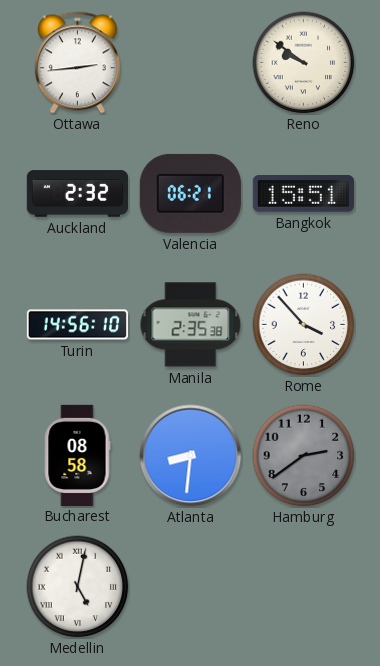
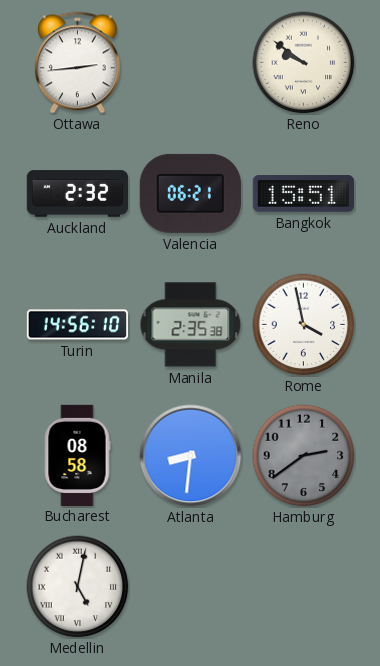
Rome: 3:53 -> 3:58 (304, 325)
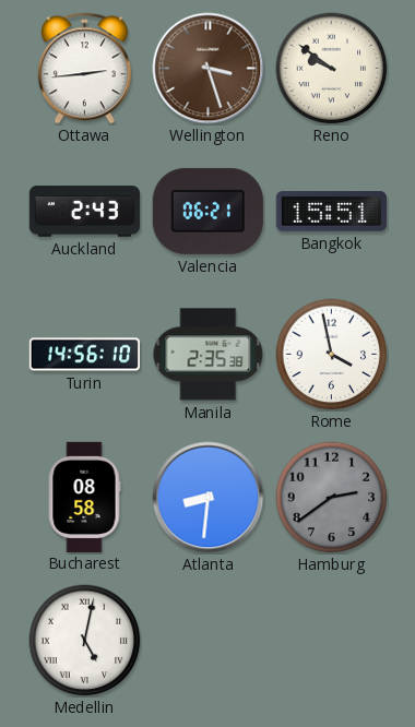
Wellington: none -> 3:27 (209, 69)
Auckland: 2:32 -> 2:43 (84, 212)
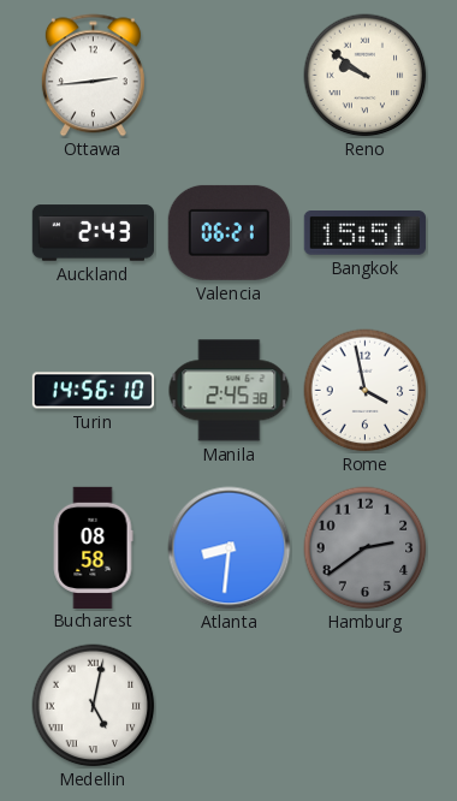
Wellington: 3:27 -> none (209, 69)
Manila: 2:35 -> 2:45 (230, 391)
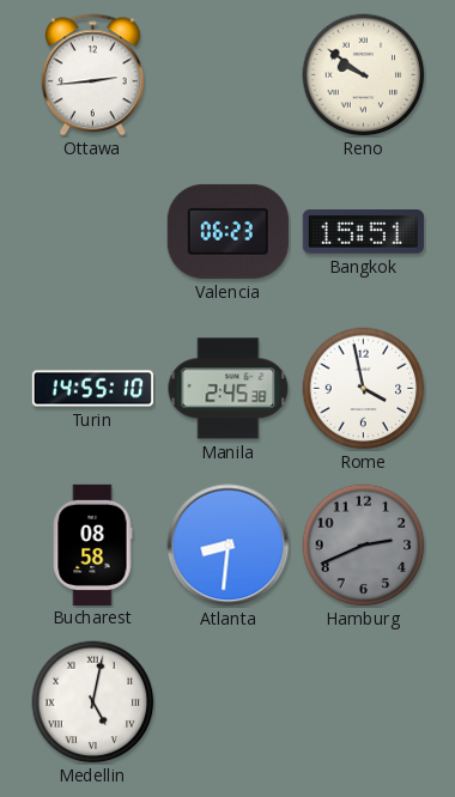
Auckland: 2:43 -> none (93, 233)
Valencia: 06:21 -> 06:23 (227, 231)
Turin: 14:56 -> 14:55 (92, 389)
Hamburg: 2:39 -> 2:41 (364, 546)
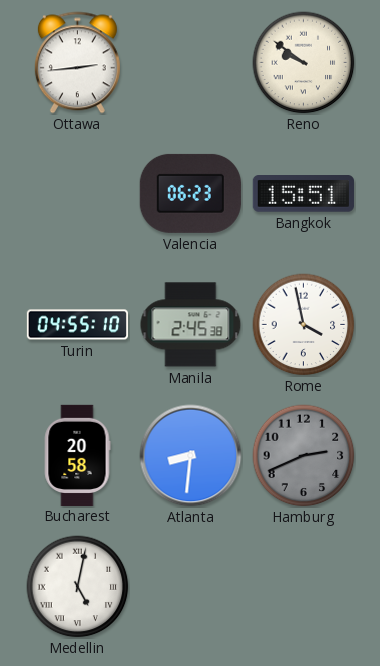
Turin: 14:55 -> 04:55 (77, 325)
Bucharest: 08:58 -> 20:58 (77, 455)
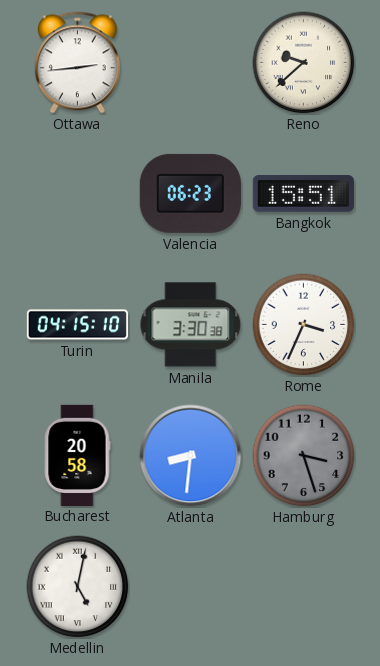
Reno: 9:51 -> 9:38 (304, 63)
Turin: 04:55 -> 04:15 (77, 325)
Manila: 2:45 -> 3:30 (191, 325)
Rome: 3:58 -> 3:34 (304, 325)
Hamburg: 2:41 -> 3:27 (304, 456)
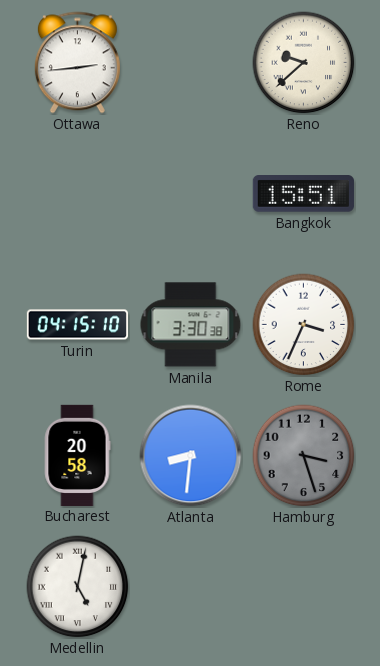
Valencia: 06:23 -> none (190, 193)
